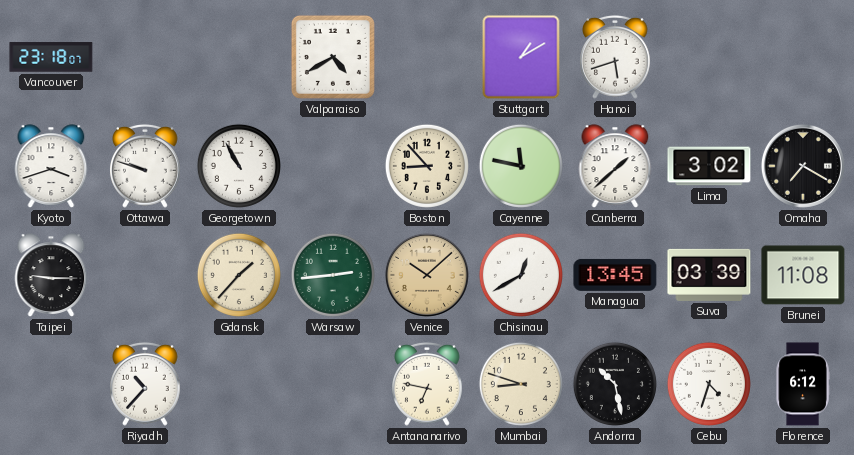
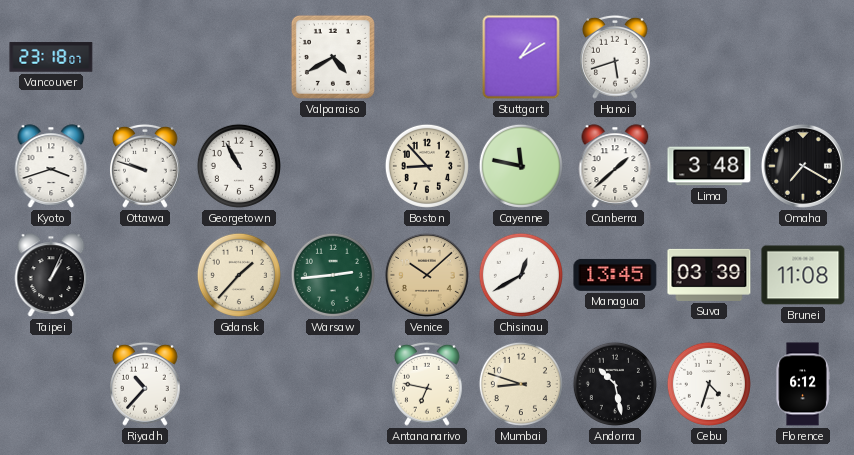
Lima: 3:02 -> 3:48 (709, 166)
Taipei: 9:15 -> 1:04 (51, 275)
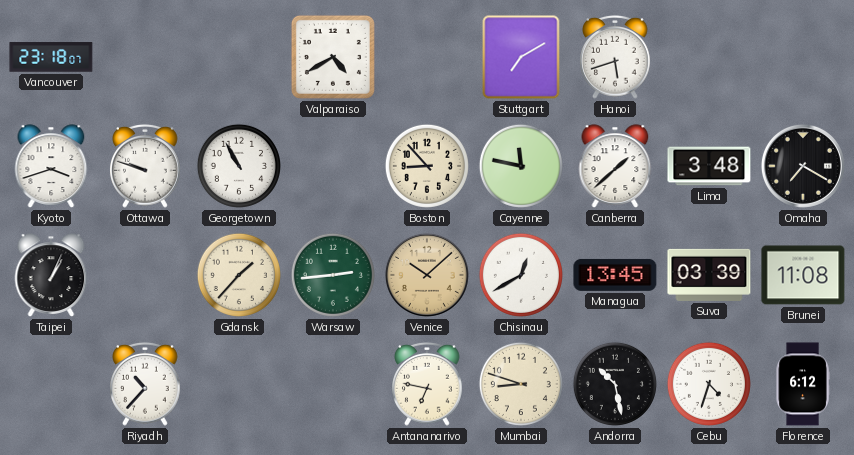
Stuttgart: 1:10 -> 7:10 (521, 57)
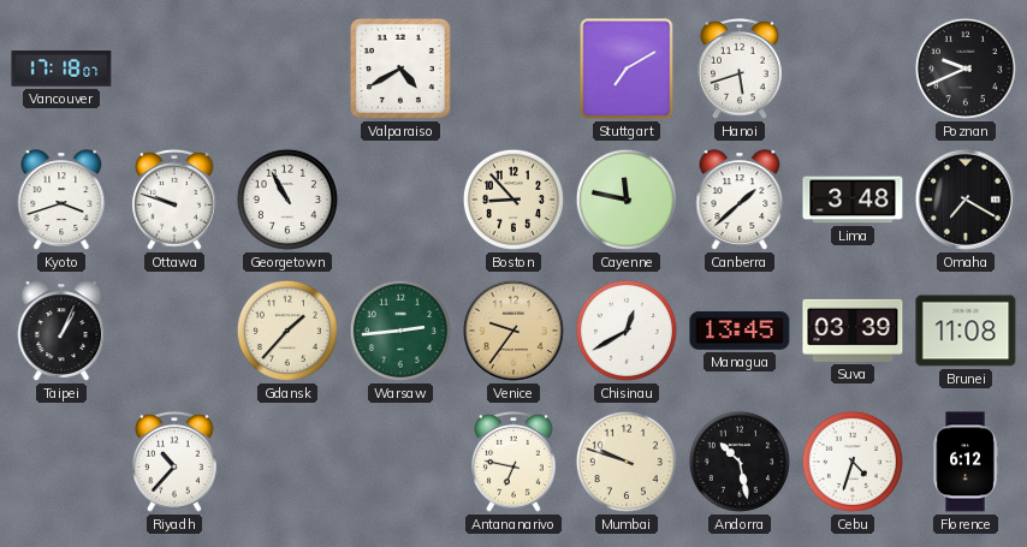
Vancouver: 23:18 -> 17:18 (61, 69)
Poznan: none -> 9:41 (966, 69)
Venice: 10:08 -> 9:36 (513, 331)
Mumbai: 8:48 -> 9:48 (627, 462)
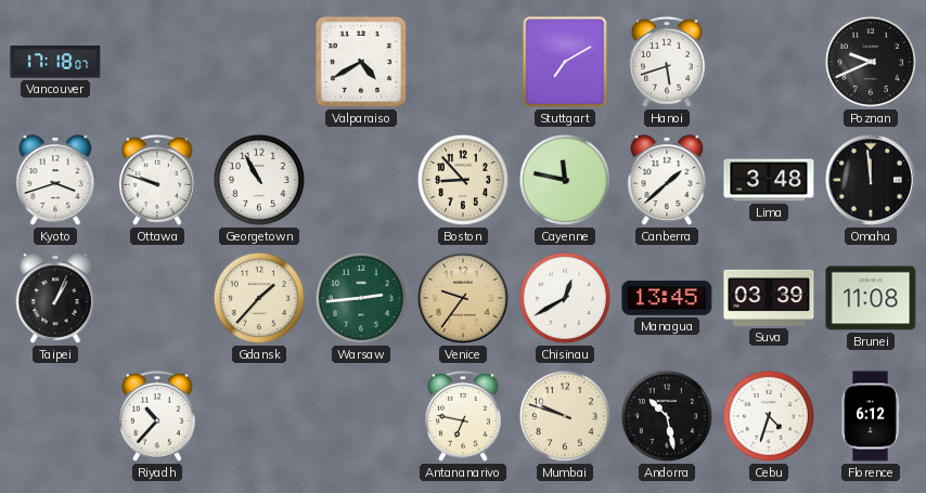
Omaha: 7:20 -> 11:59 (871, 180)
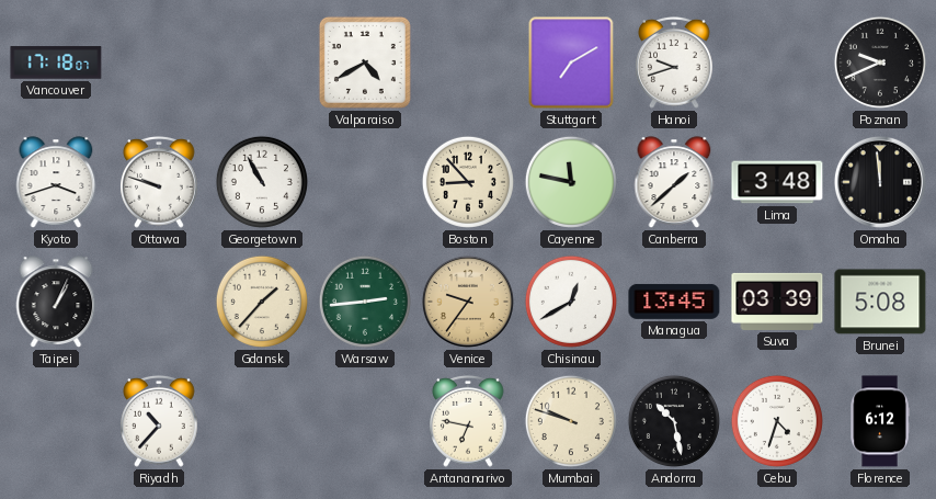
Hanoi: 5:42 -> 9:42 (674, 63)
Brunei: 11:08 -> 5:08 (880, 302)
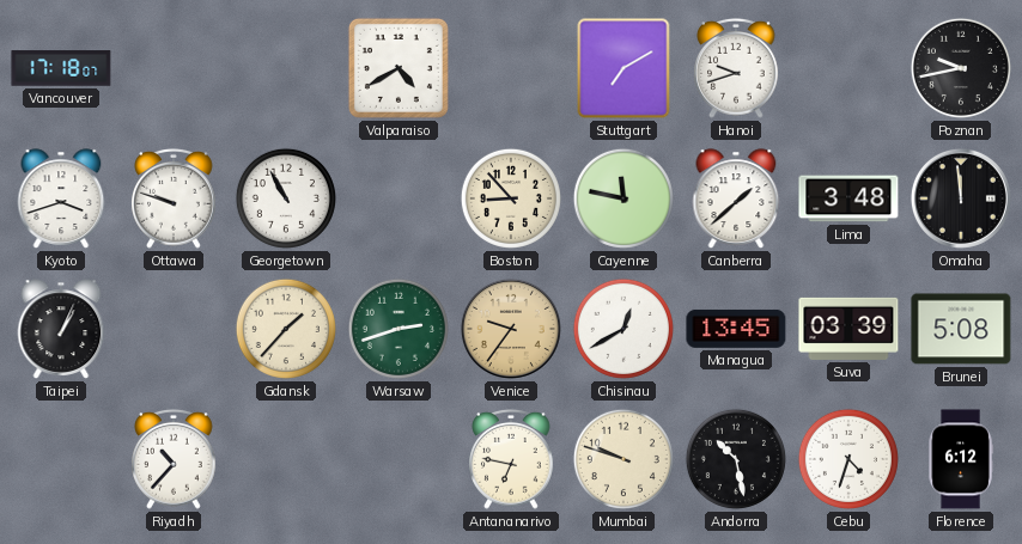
Poznan: 9:41 -> 9:43 (961, 68)
Warsaw: 2:44 -> 2:42 (399, 329)
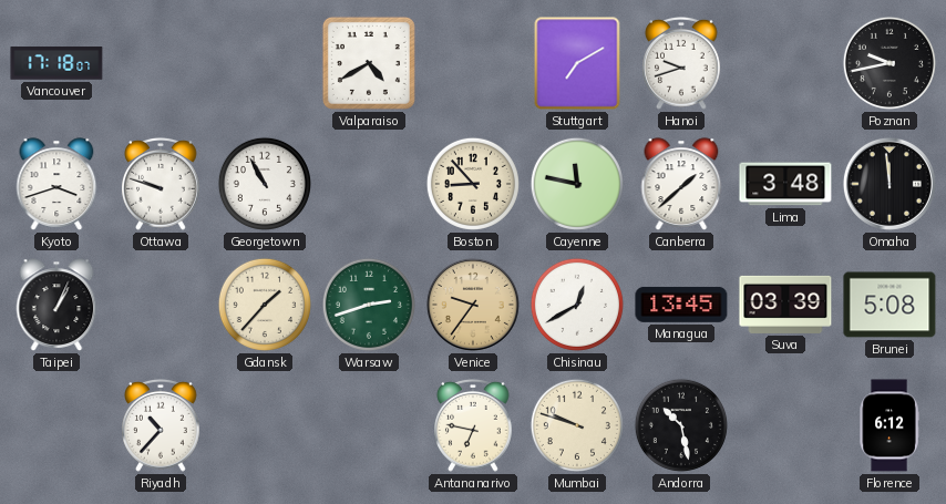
Cebu: 4:33 -> none (848, 459)
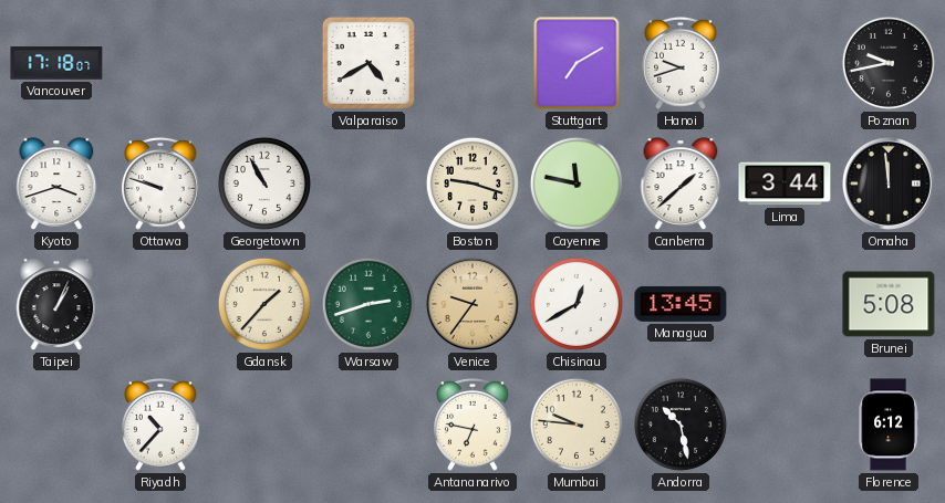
Boston: 8:53 -> 9:18 (472, 184)
Lima: 3:48 -> 3:44 (785, 184)
Suva: 03:39 -> none (785, 305)
Mumbai: 9:48 -> 9:46 (577, 425)
